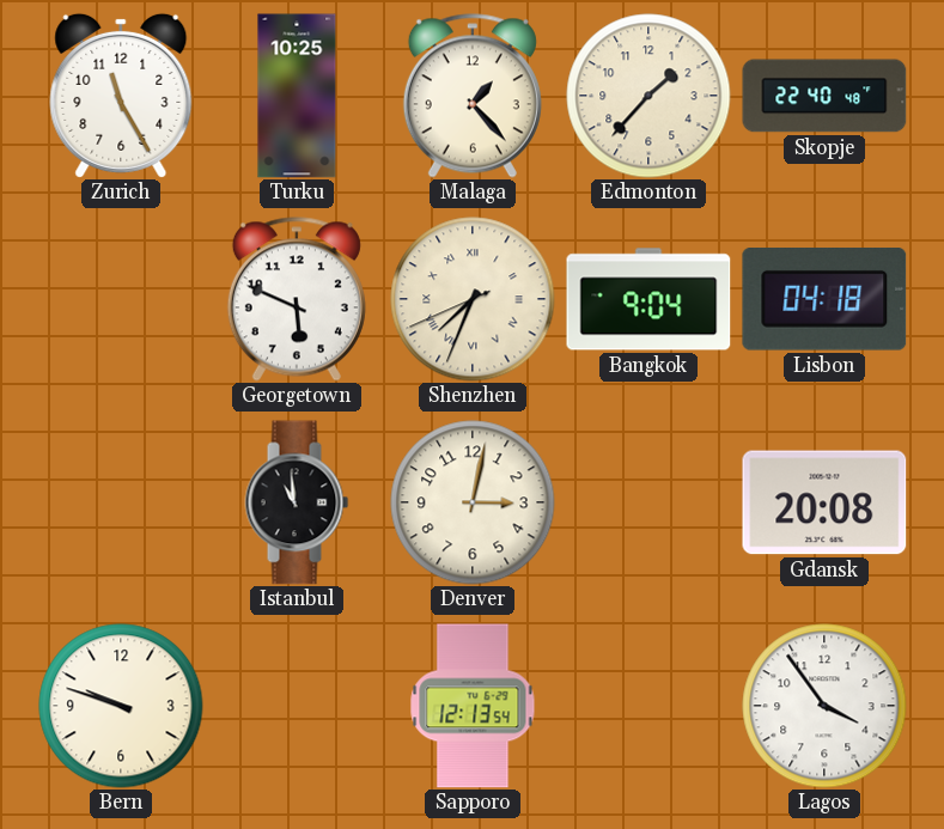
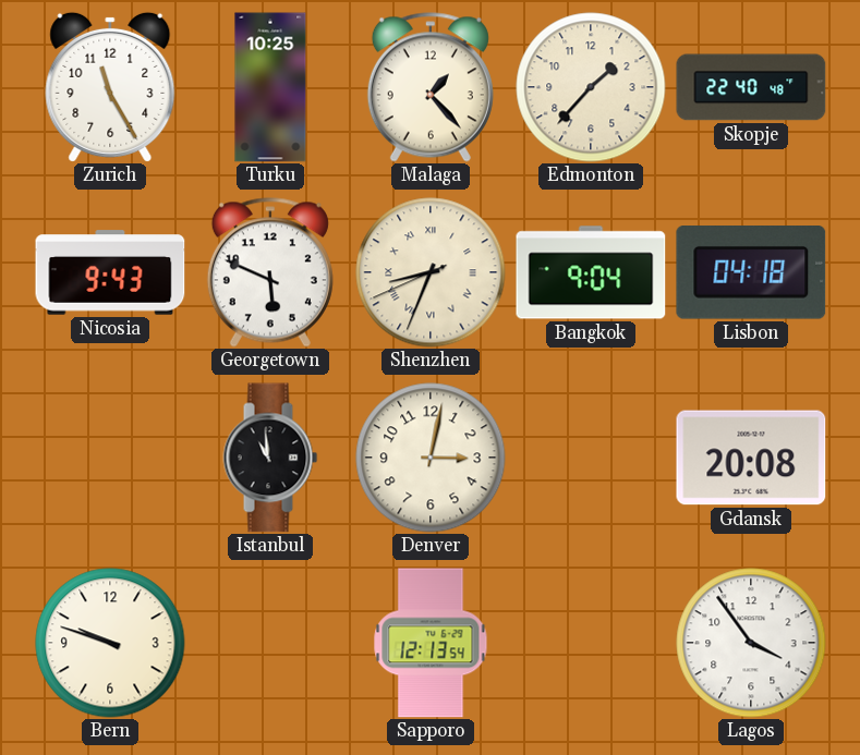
Nicosia: none -> 9:43 (110, 272)
Shenzhen: 7:33 -> 8:33 (431, 272)
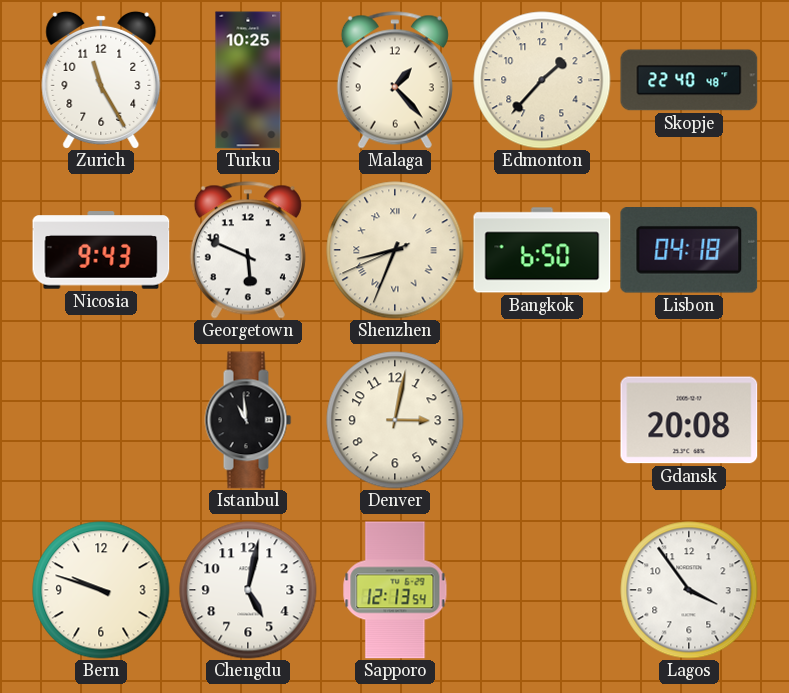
Bangkok: 9:04 -> 6:50 (542, 250)
Chengdu: none -> 5:02 (248, 590)
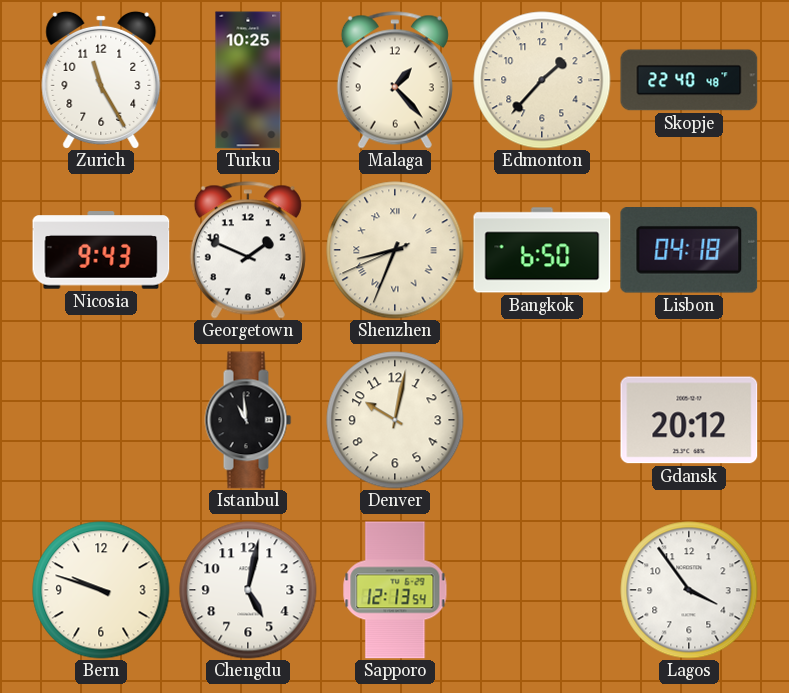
Georgetown: 5:49 -> 1:49 (248, 250)
Denver: 3:02 -> 10:02 (395, 420)
Gdansk: 20:08 -> 20:12 (689, 420)
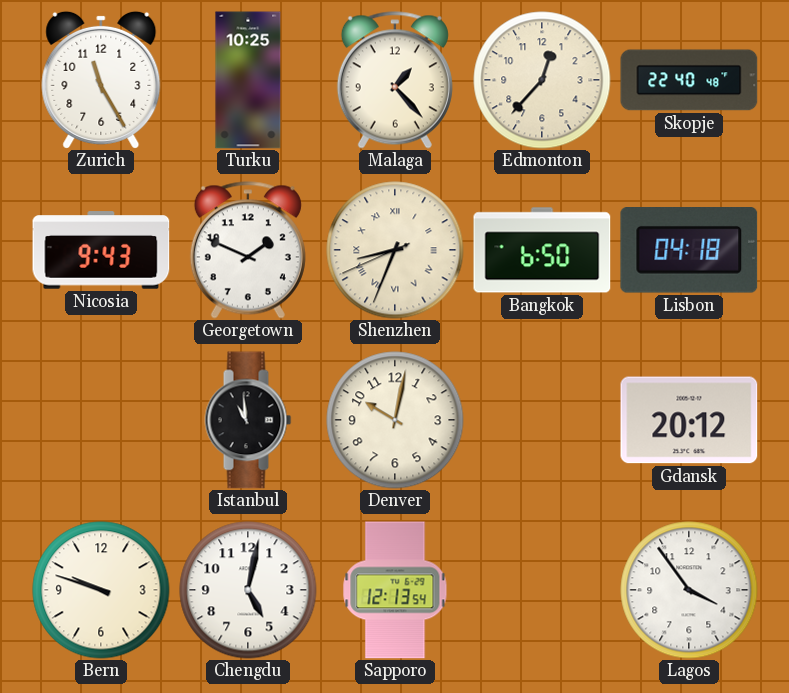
Edmonton: 1:37 -> 12:37 (542, 80)
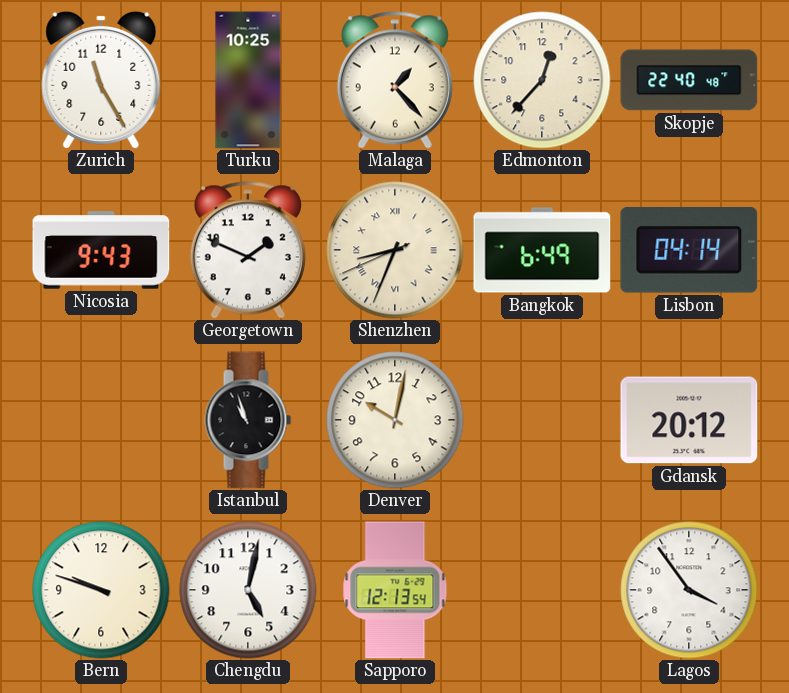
Bangkok: 6:50 -> 6:49 (542, 250)
Lisbon: 04:18 -> 04:14 (689, 251)
Istanbul: 10:59 -> 10:57 (248, 420)
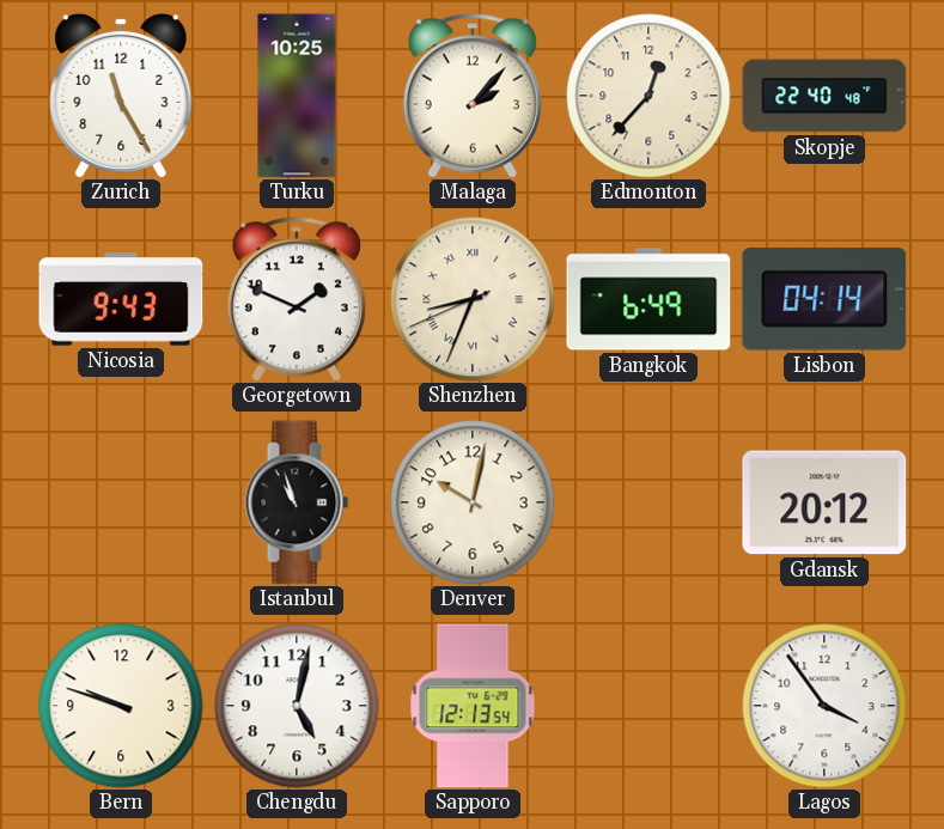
Malaga: 1:23 -> 2:07 (473, 96)
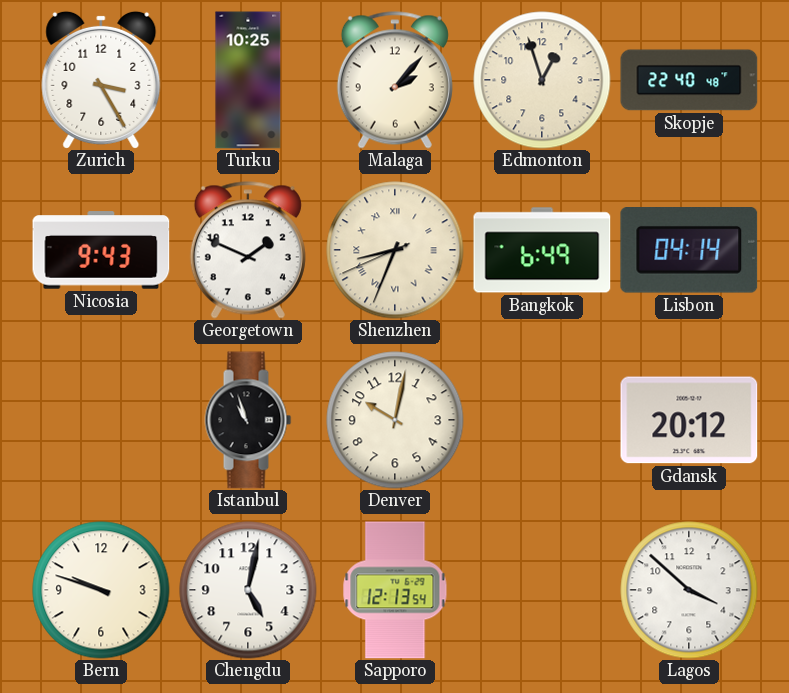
Zurich: 11:25 -> 3:25 (101, 80)
Edmonton: 12:37 -> 12:57 (542, 80)
Lagos: 3:54 -> 3:52 (689, 590)
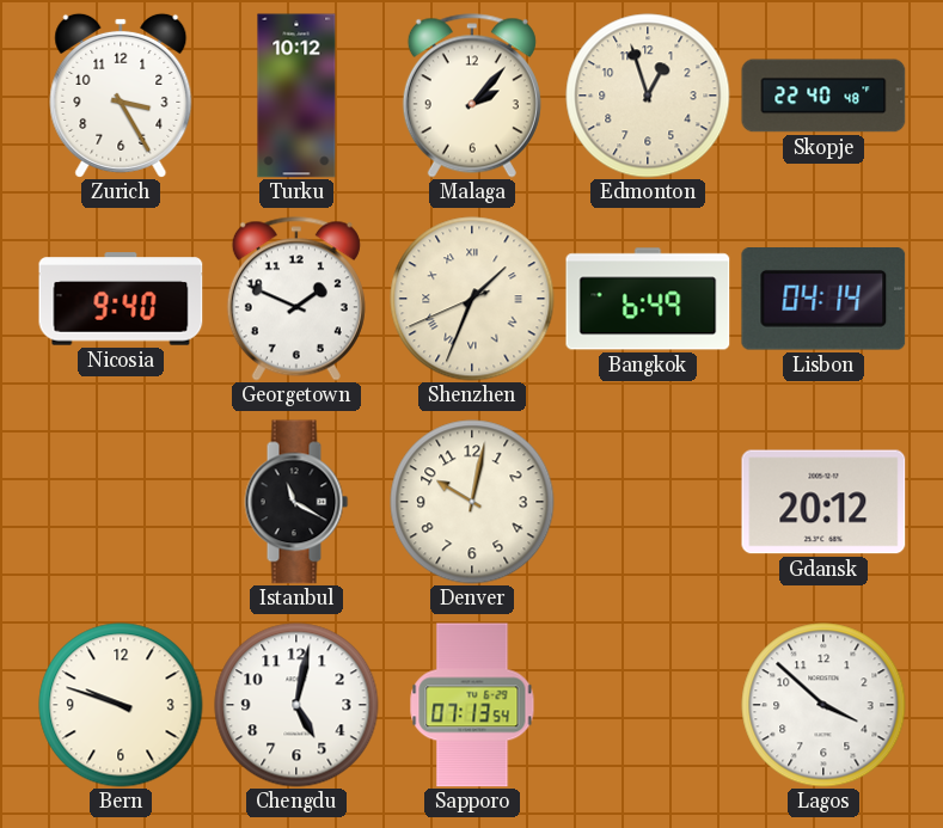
Turku: 10:25 -> 10:12 (296, 96)
Nicosia: 9:43 -> 9:40 (121, 299)
Shenzhen: 8:33 -> 1:33 (472, 299)
Istanbul: 10:57 -> 11:20 (296, 502)
Sapporo: 12:13 -> 07:13 (472, 705)
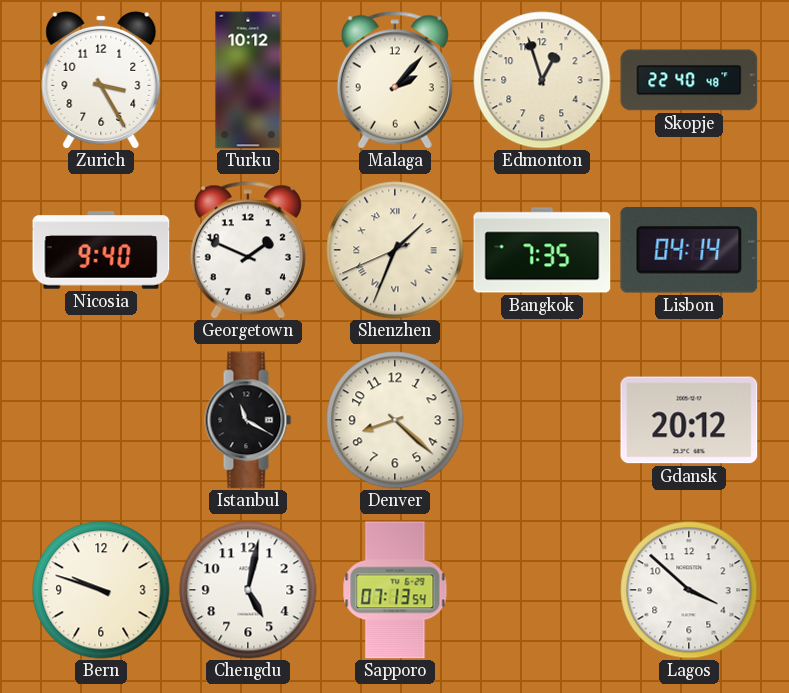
Bangkok: 6:49 -> 7:35 (542, 250)
Denver: 10:02 -> 8:22 (395, 420)
